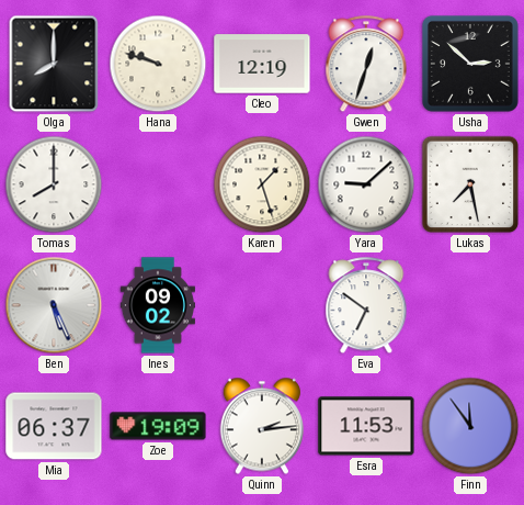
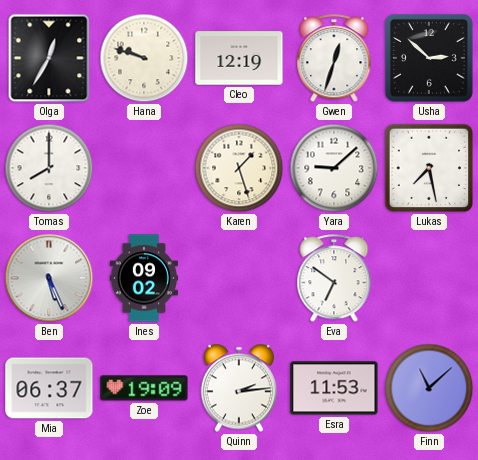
Olga: 8:00 -> 12:35 (49, 58)
Finn: 11:54 -> 11:08 (429, 388)
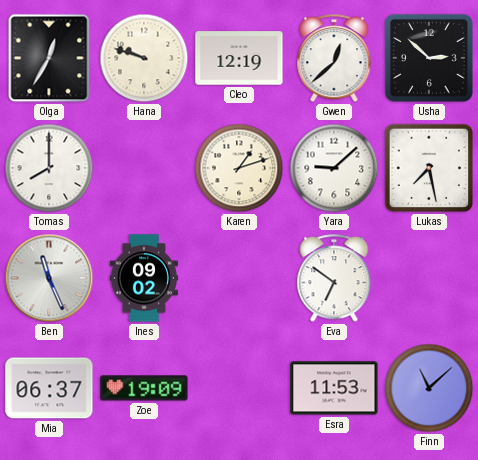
Gwen: 12:33 -> 12:38 (334, 59)
Karen: 1:27 -> 1:12 (239, 168)
Ben: 5:26 -> 11:26 (49, 278)
Quinn: 2:14 -> none (238, 388)
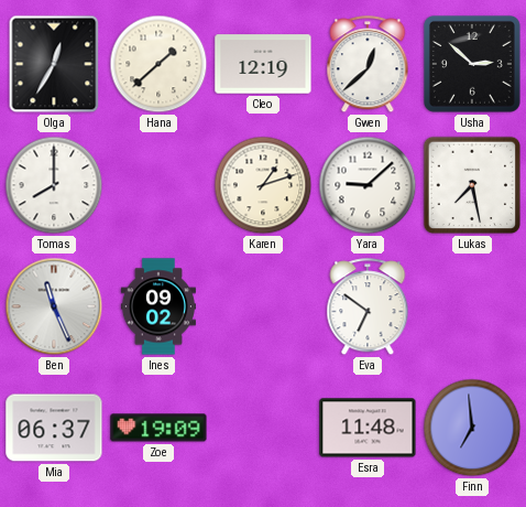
Hana: 9:48 -> 1:38 (158, 64)
Esra: 11:53 -> 11:48 (368, 428)
Finn: 11:08 -> 6:59 (472, 428)
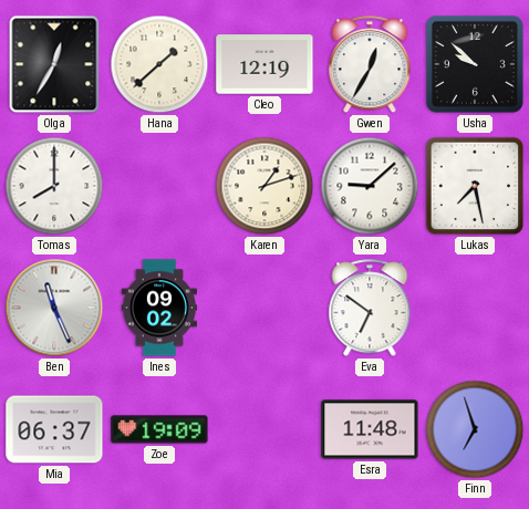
Gwen: 12:38 -> 12:35 (370, 65)
Usha: 2:52 -> 9:52 (475, 64)
Finn: 6:59 -> 6:57 (475, 429)
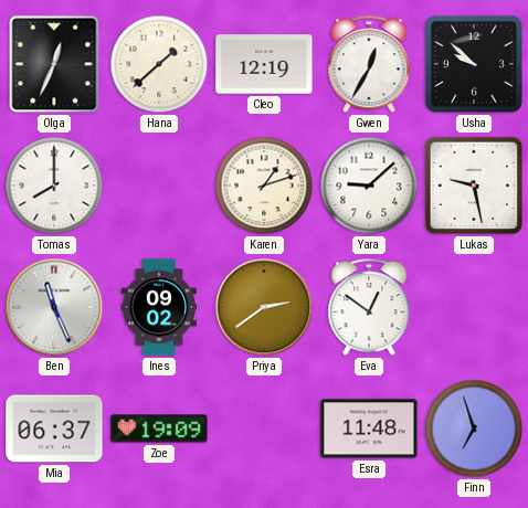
Olga: 12:35 -> 12:34 (54, 64)
Lukas: 7:28 -> 9:28 (474, 186)
Priya: none -> 2:39 (264, 307)
Eva: 6:51 -> 12:51 (369, 308)
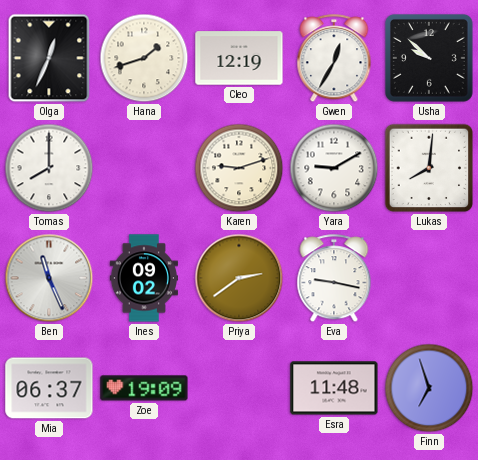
Hana: 1:38 -> 1:42 (144, 58)
Karen: 1:12 -> 9:12 (239, 168)
Yara: 9:08 -> 9:10 (334, 168)
Lukas: 9:28 -> 8:01 (429, 168)
Eva: 12:51 -> 9:17 (334, 279)
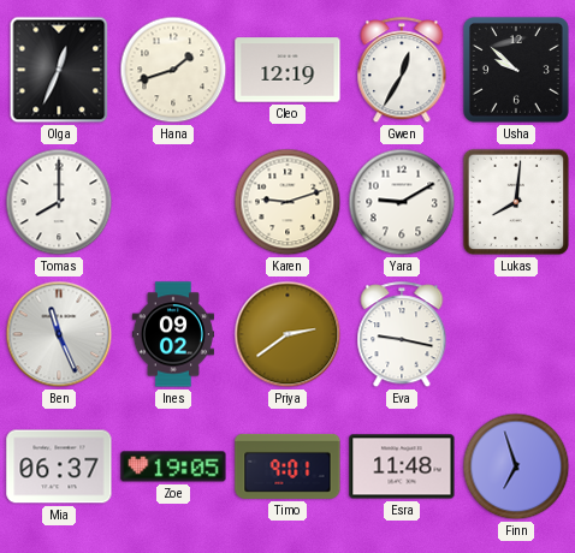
Zoe: 19:09 -> 19:05 (173, 466)
Timo: none -> 9:01 (287, 466)
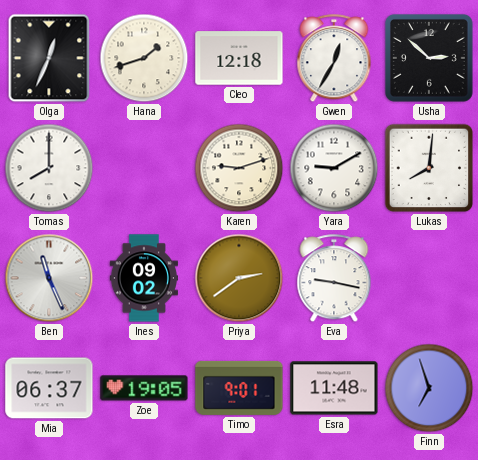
Cleo: 12:19 -> 12:18 (239, 58)
Usha: 9:52 -> 2:52 (429, 58)
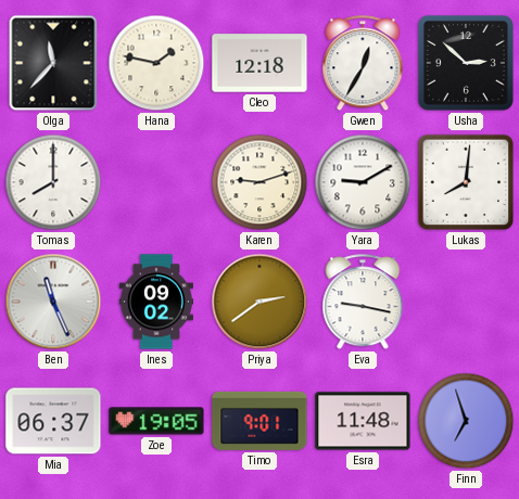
Olga: 12:34 -> 11:37 (53, 63)
Hana: 1:42 -> 1:47 (156, 63)
